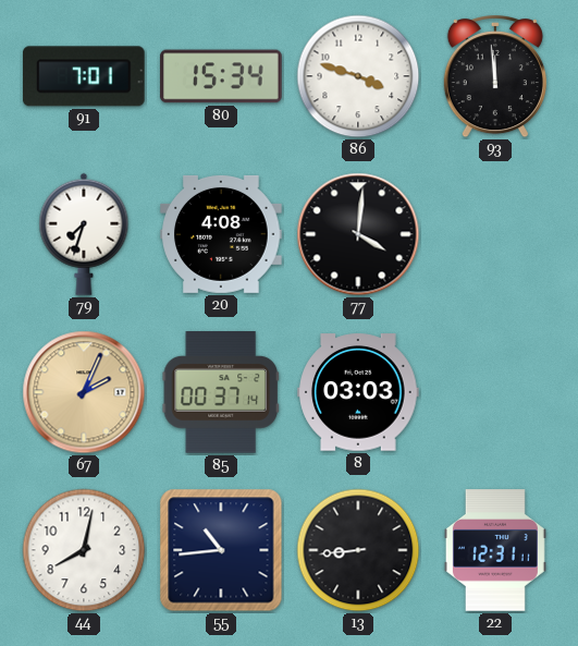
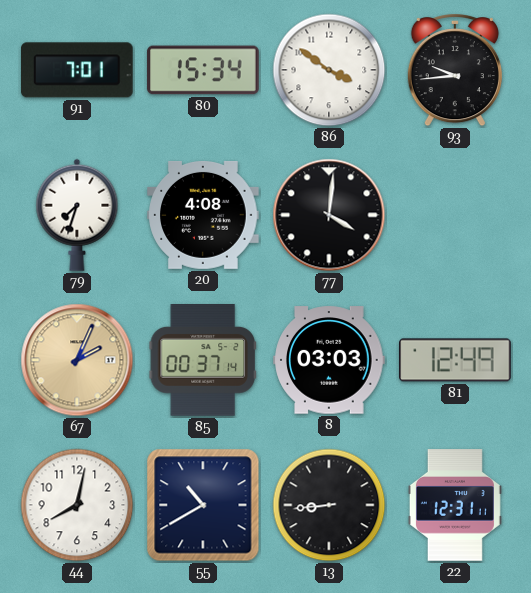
86: 3:48 -> 3:51 (329, 70)
93: 11:59 -> 9:44 (455, 71)
81: none -> 12:49 (455, 360)
55: 10:44 -> 10:40 (203, 505)
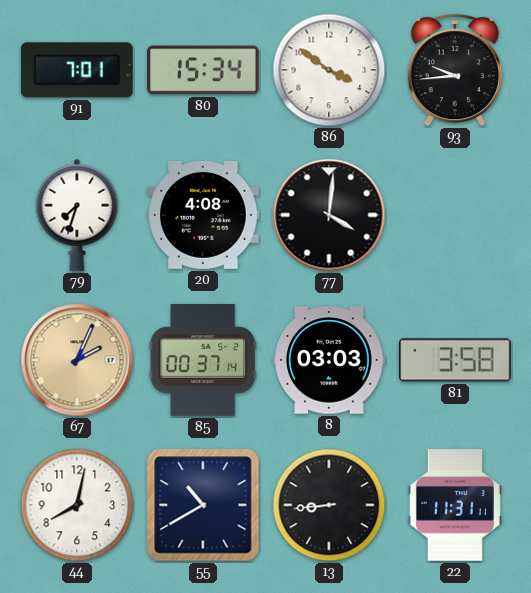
81: 12:49 -> 3:58 (455, 360)
22: 12:31 -> 11:31 (455, 505)
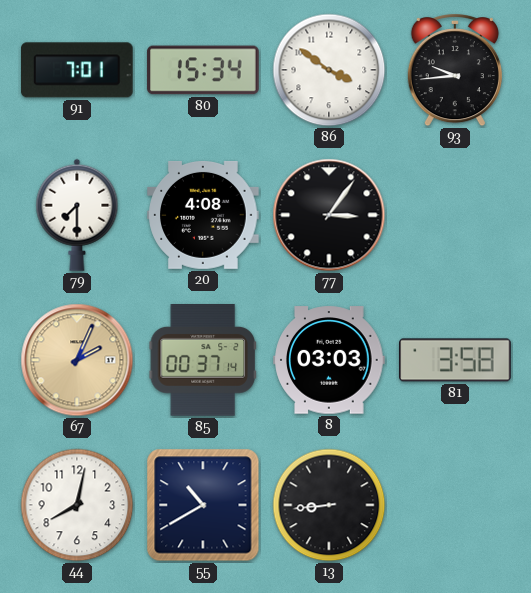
79: 7:33 -> 7:30 (77, 215)
77: 4:01 -> 3:06 (329, 215)
22: 11:31 -> none (455, 505)
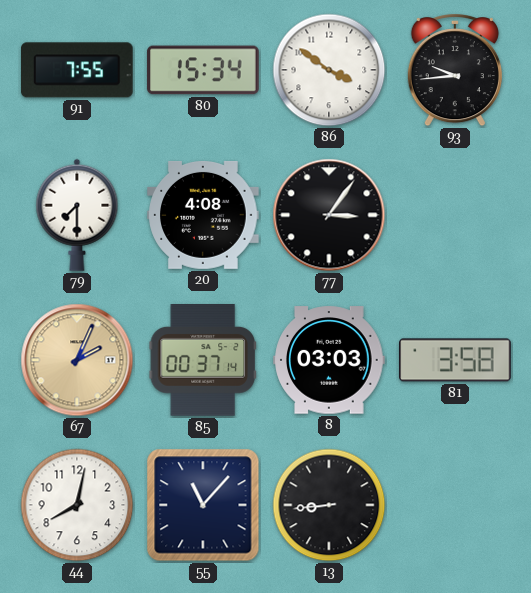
91: 7:01 -> 7:55 (78, 70)
55: 10:40 -> 11:07 (203, 505)
